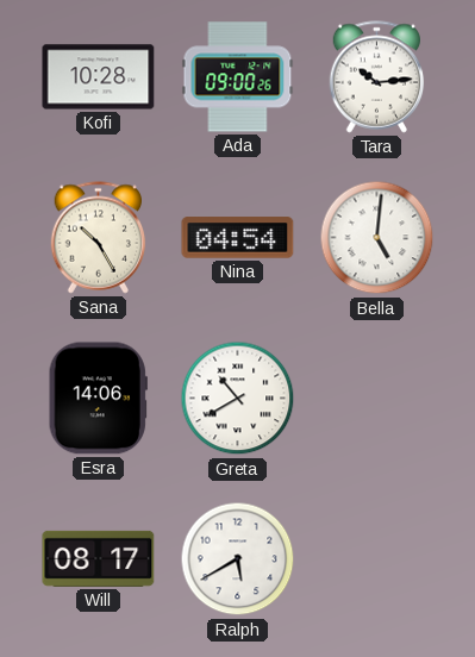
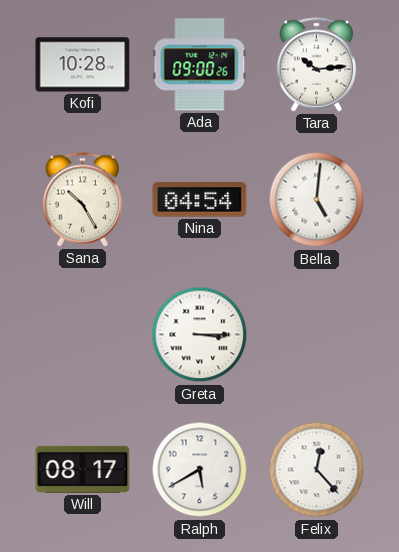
Esra: 14:06 -> none (98, 399)
Greta: 10:40 -> 3:15 (200, 335)
Felix: none -> 12:23 (317, 470)
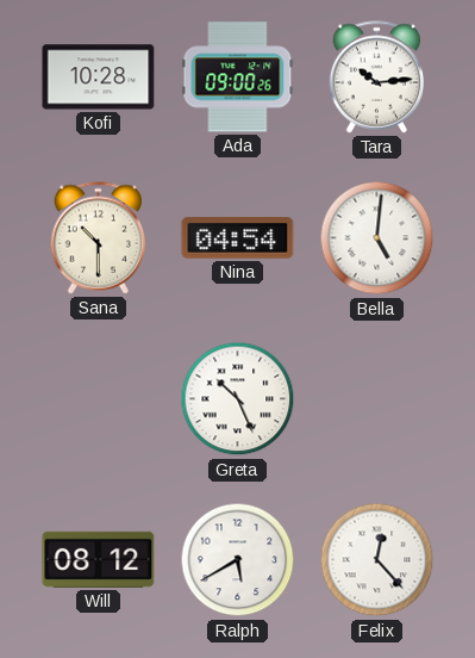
Sana: 10:25 -> 10:30 (99, 238)
Greta: 3:15 -> 10:26 (238, 399)
Will: 08:17 -> 08:12 (99, 559)
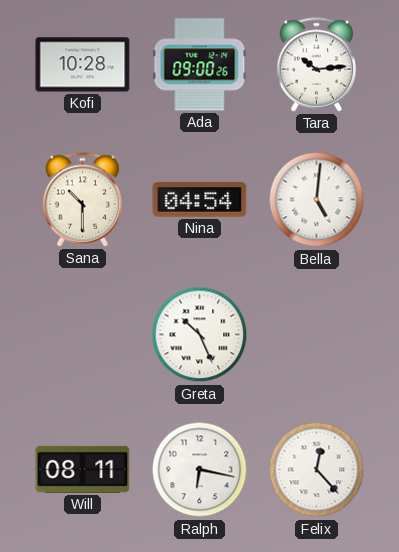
Will: 08:12 -> 08:11 (83, 469)
Ralph: 5:40 -> 6:17 (200, 470)
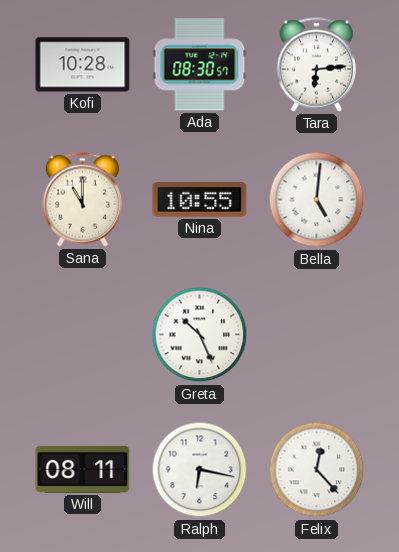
Ada: 09:00 -> 08:30 (200, 65)
Tara: 10:14 -> 6:14 (317, 65)
Sana: 10:30 -> 11:00 (83, 200)
Nina: 04:54 -> 10:55 (200, 200)
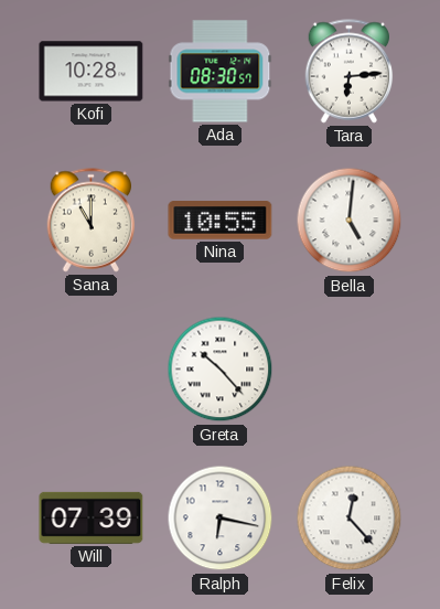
Greta: 10:26 -> 10:23 (221, 370)
Will: 08:11 -> 07:39 (92, 517)
